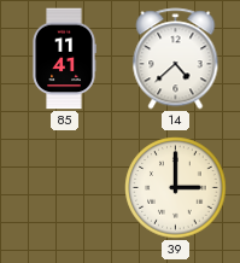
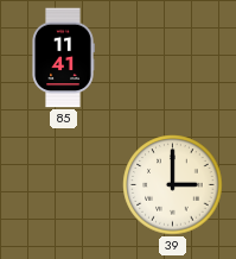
14: 4:38 -> none (176, 59)
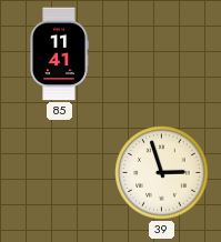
39: 3:00 -> 2:57 (162, 173)
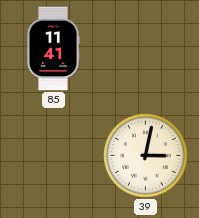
39: 2:57 -> 3:02 (146, 156)
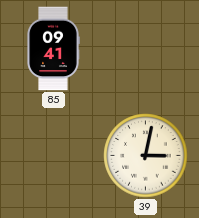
85: 11:41 -> 09:41 (53, 49)
